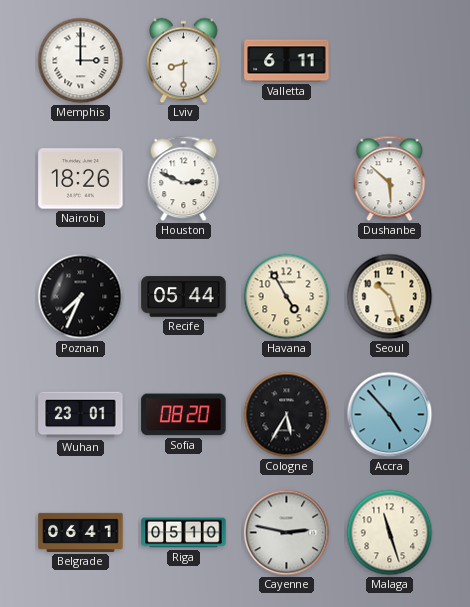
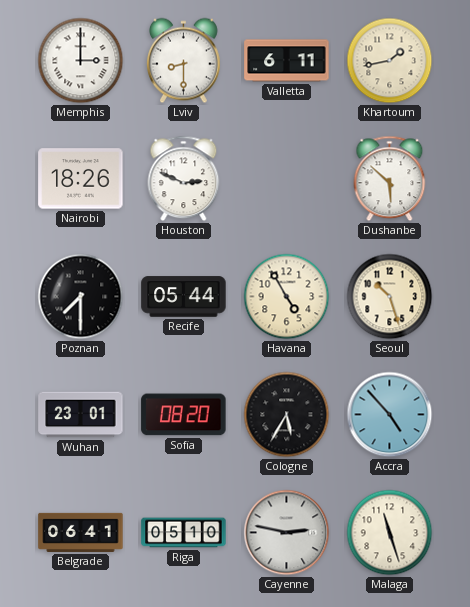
Khartoum: none -> 1:43 (390, 61)
Poznan: 7:34 -> 7:30 (81, 297)
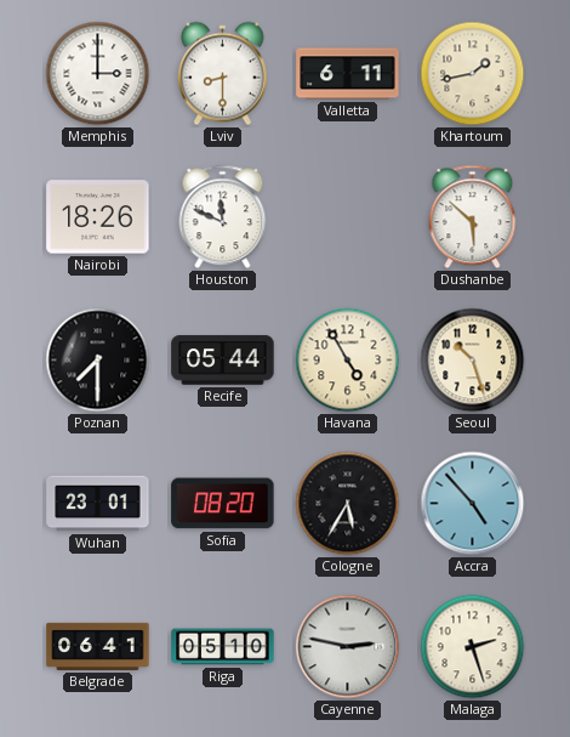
Houston: 2:49 -> 11:49 (223, 217)
Malaga: 11:27 -> 2:27 (473, 647)
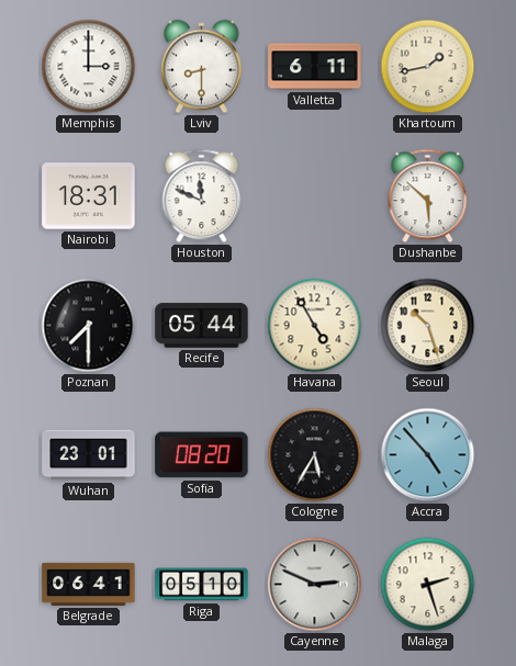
Nairobi: 18:26 -> 18:31 (89, 196)
Cayenne: 2:47 -> 2:49 (315, 585)
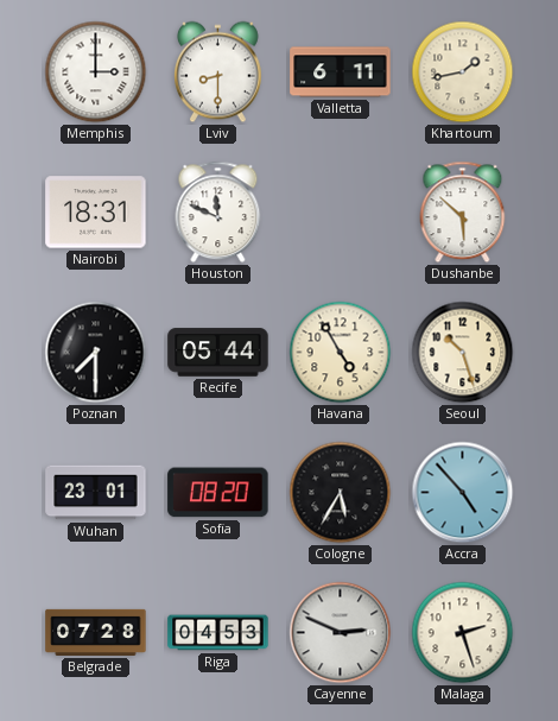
Belgrade: 06:41 -> 07:28 (96, 632)
Riga: 05:10 -> 04:53 (218, 633)
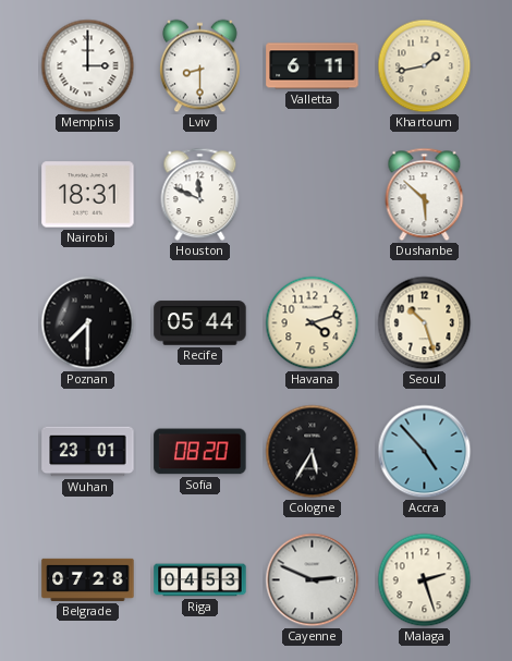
Havana: 4:55 -> 4:12 (313, 323)
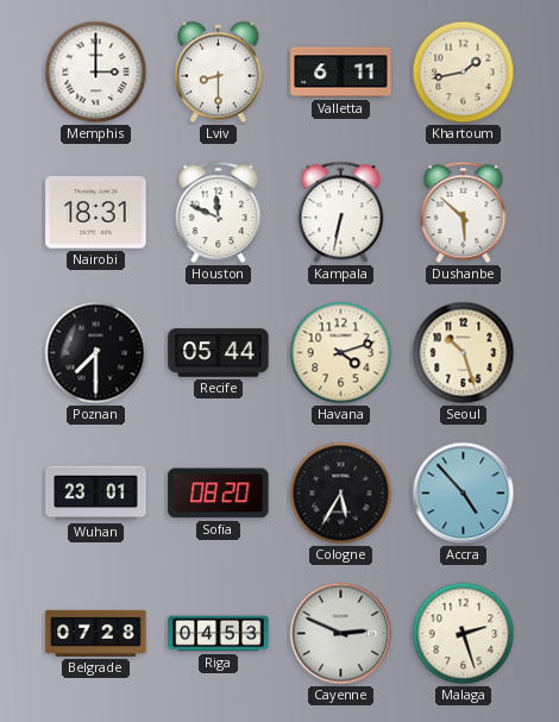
Kampala: none -> 6:32 (341, 213)
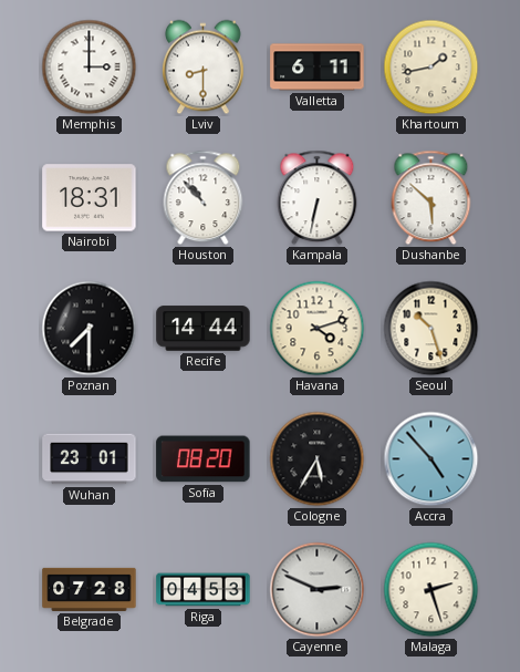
Houston: 11:49 -> 10:53 (204, 198)
Recife: 05:44 -> 14:44 (204, 329)
